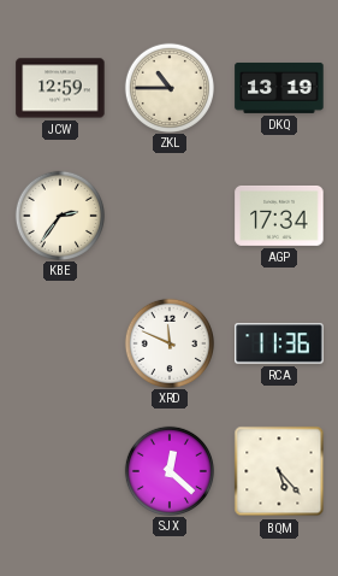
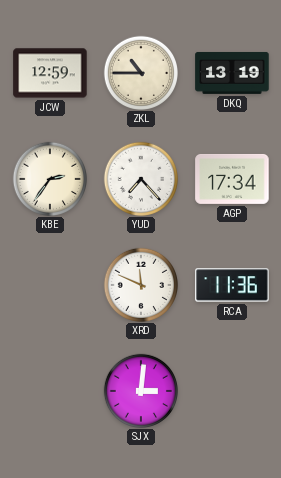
YUD: none -> 7:23 (140, 178)
SJX: 12:22 -> 3:01 (140, 390)
BQM: 5:23 -> none (279, 471)
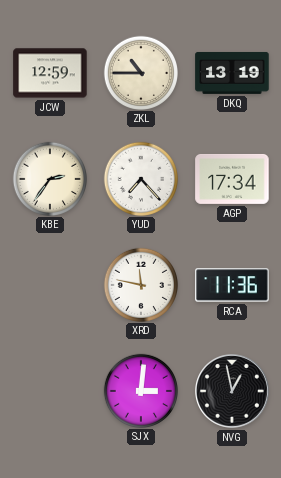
XRD: 11:49 -> 11:47 (140, 284)
NVG: none -> 12:58 (233, 392)
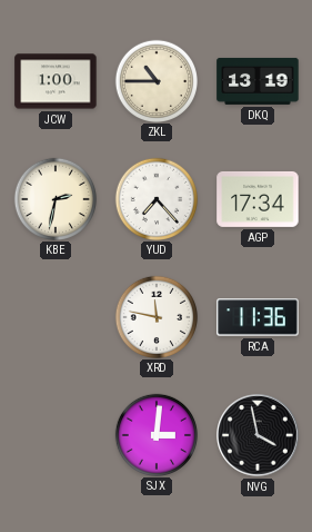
JCW: 12:59 -> 1:00 (56, 81)
KBE: 2:36 -> 2:32 (54, 198)
NVG: 12:58 -> 3:58 (259, 436)
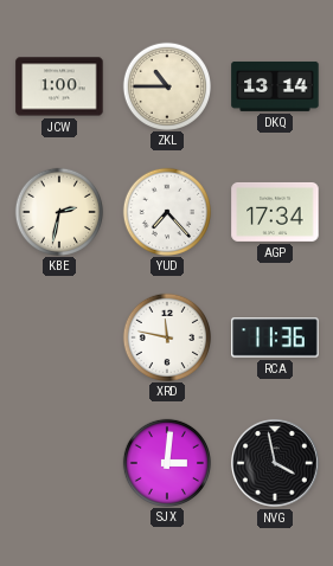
DKQ: 13:19 -> 13:14 (275, 86)
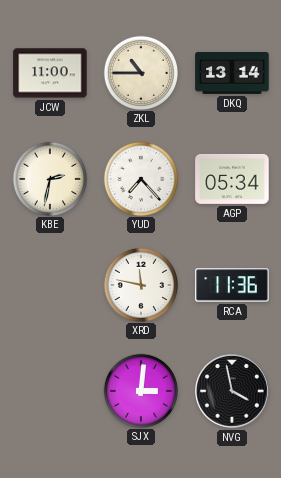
JCW: 1:00 -> 11:00 (50, 73)
AGP: 17:34 -> 05:34 (232, 179)
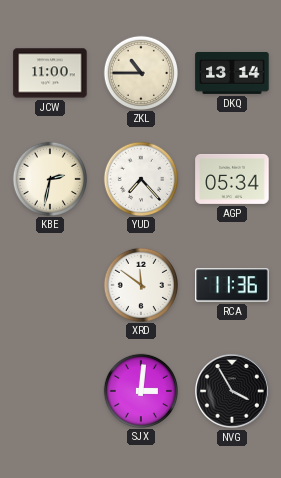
XRD: 11:47 -> 11:51 (140, 284)
NVG: 3:58 -> 3:55 (233, 392)
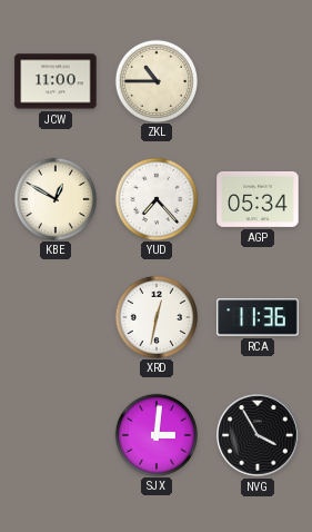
DKQ: 13:14 -> none (232, 73)
KBE: 2:32 -> 12:50 (54, 198)
XRD: 11:51 -> 12:32 (155, 316)
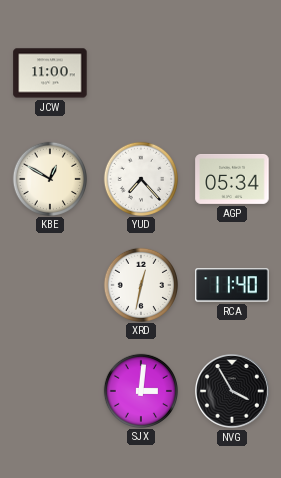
ZKL: 10:45 -> none (155, 80)
RCA: 11:36 -> 11:40 (232, 285)
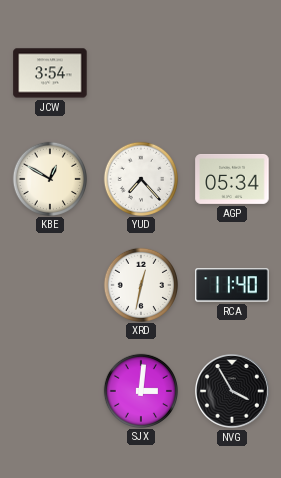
JCW: 11:00 -> 3:54 (50, 73)
